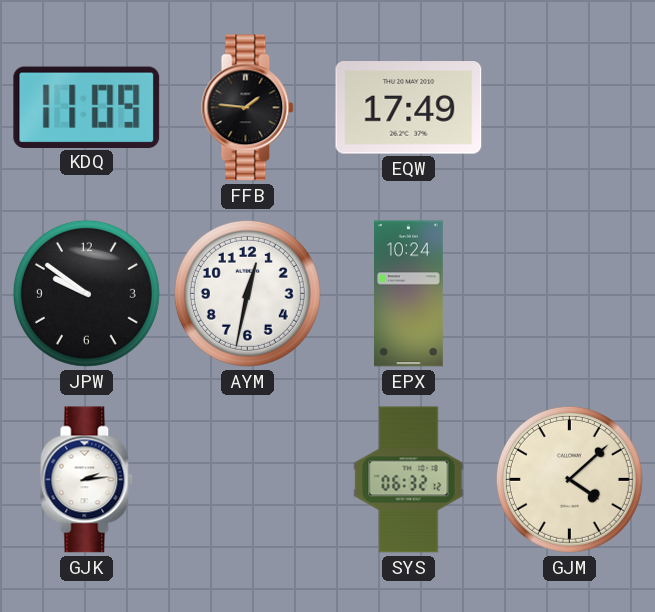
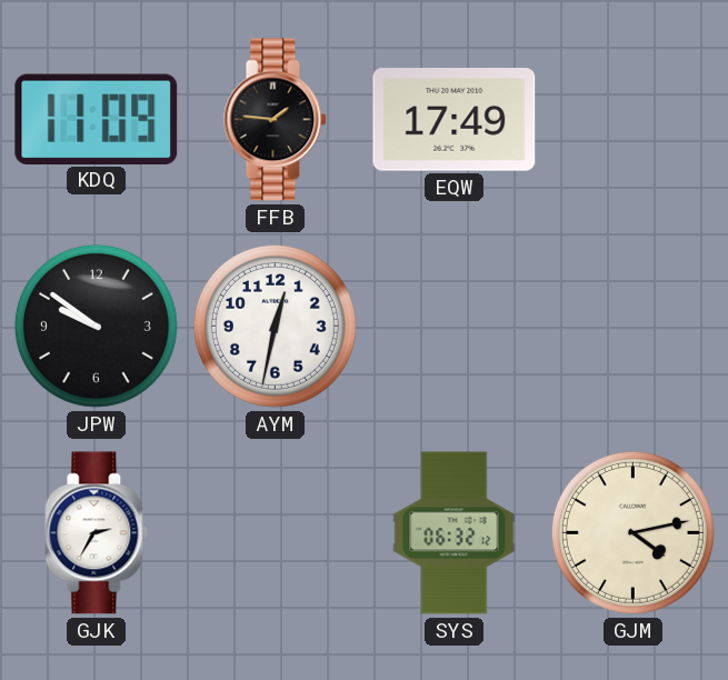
EPX: 10:24 -> none (409, 294)
GJK: 2:14 -> 2:35 (97, 533)
GJM: 4:08 -> 4:13 (632, 532)
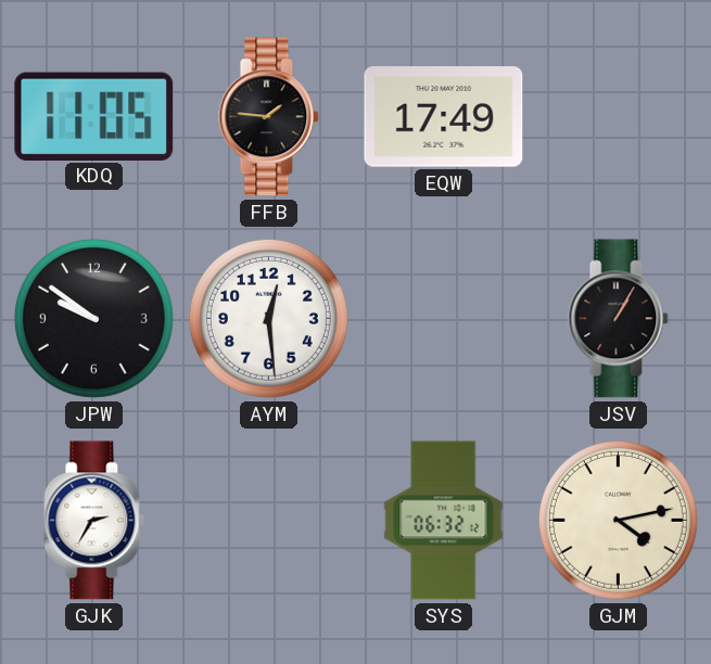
KDQ: 11:09 -> 11:05 (94, 116)
AYM: 12:32 -> 12:29 (268, 318)
JSV: none -> 1:05 (619, 319)
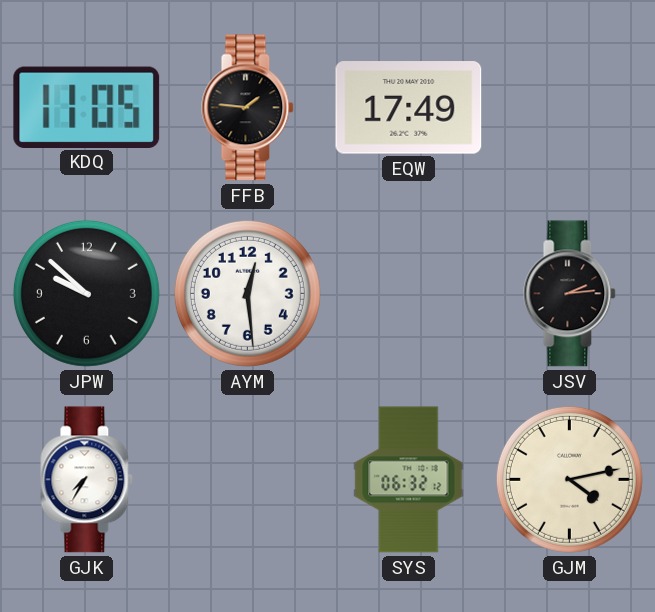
JPW: 9:51 -> 9:52 (86, 293)
JSV: 1:05 -> 2:14 (570, 294)
GJK: 2:35 -> 7:35 (87, 480)
